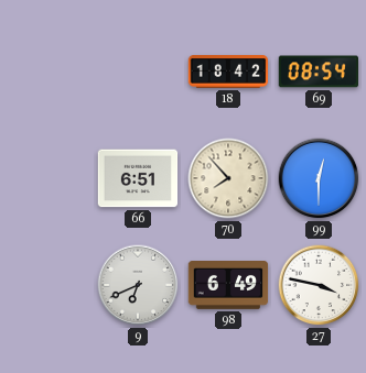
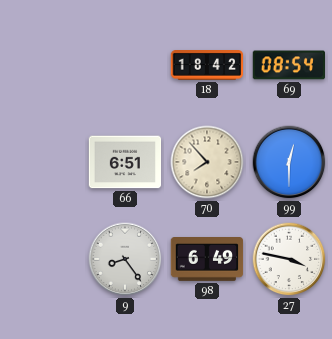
9: 6:41 -> 8:24 (125, 259)
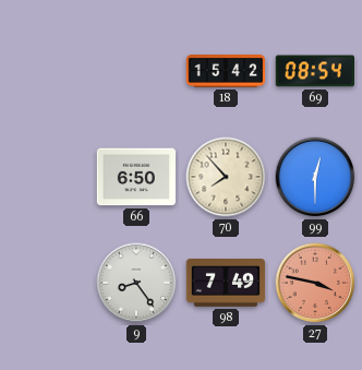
18: 18:42 -> 15:42 (226, 72)
66: 6:51 -> 6:50 (136, 177)
98: 6:49 -> 7:49 (226, 284)
27 dial: white -> salmon (315, 283)
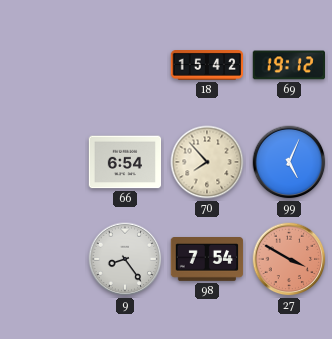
69: 08:54 -> 19:12 (288, 65)
66: 6:50 -> 6:54 (125, 162)
99: 12:30 -> 5:04 (289, 162)
98: 7:49 -> 7:54 (207, 260)
27: 3:47 -> 3:50 (289, 259)
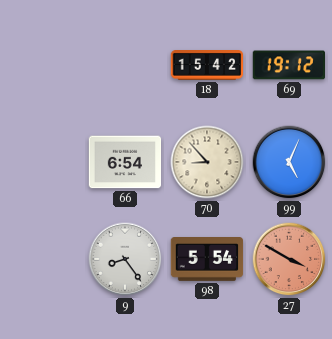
70: 7:53 -> 8:53 (207, 162)
98: 7:54 -> 5:54 (207, 260)
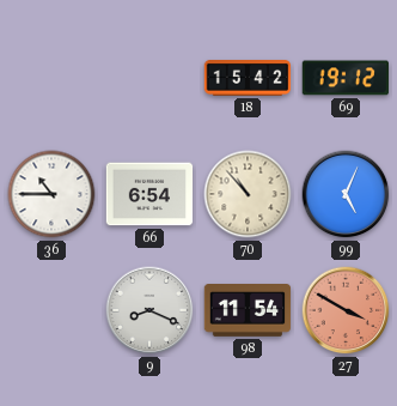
36: none -> 10:45 (51, 194)
70: 8:53 -> 10:53 (248, 194)
9: 8:24 -> 8:19 (149, 310)
98: 5:54 -> 11:54 (248, 311)
